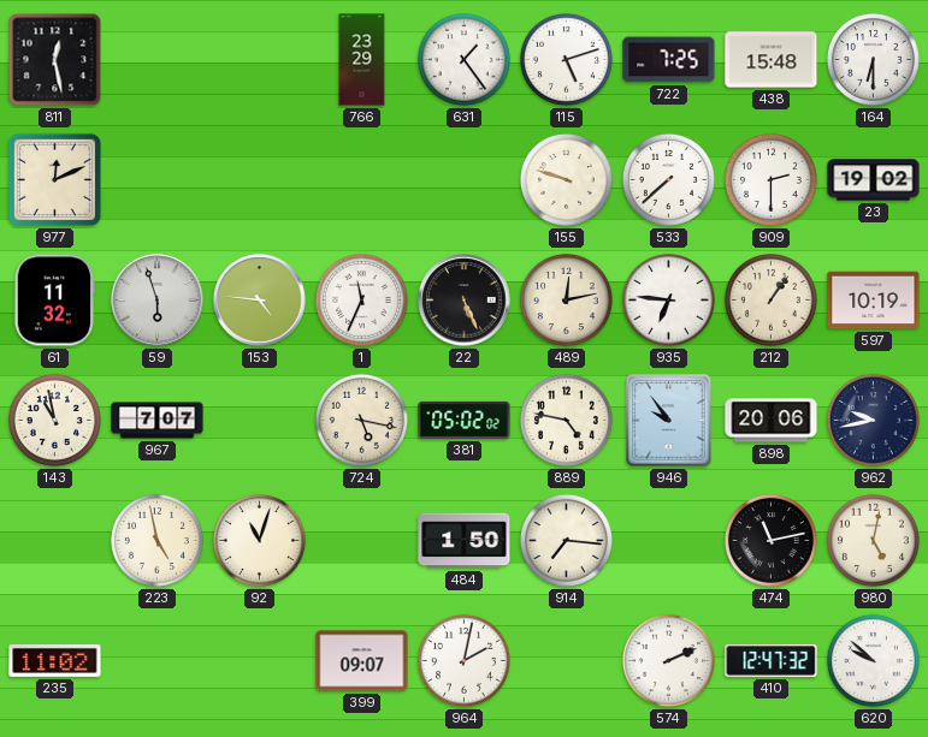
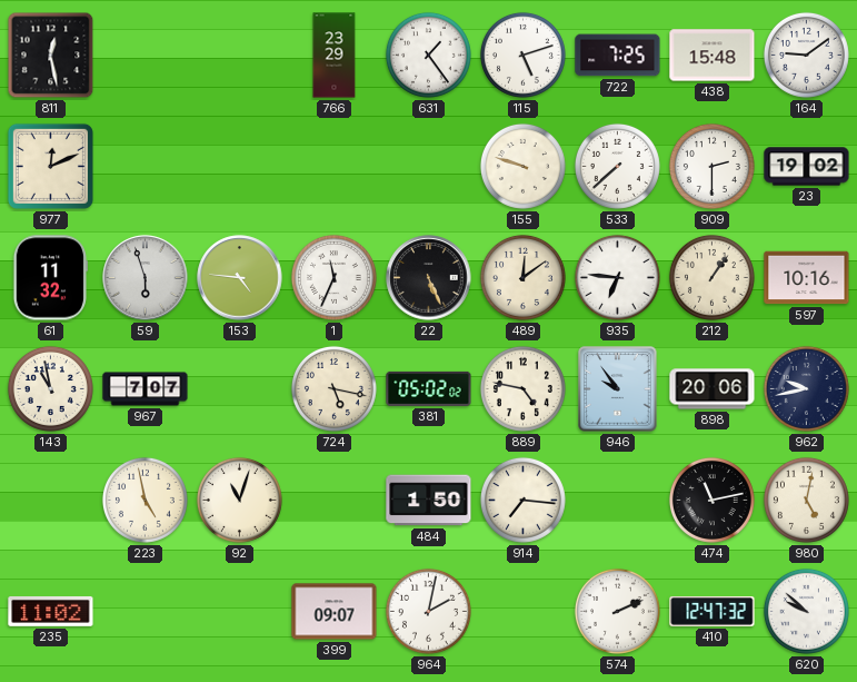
164: 6:30 -> 9:09 (806, 55)
489: 12:13 -> 12:09 (522, 277)
597: 10:19 -> 10:16 (807, 278)
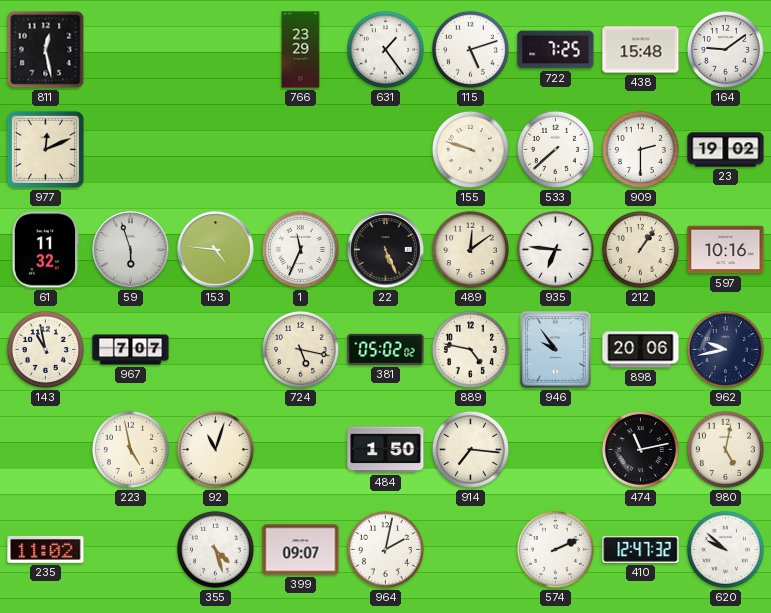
355: none -> 4:27 (215, 549)
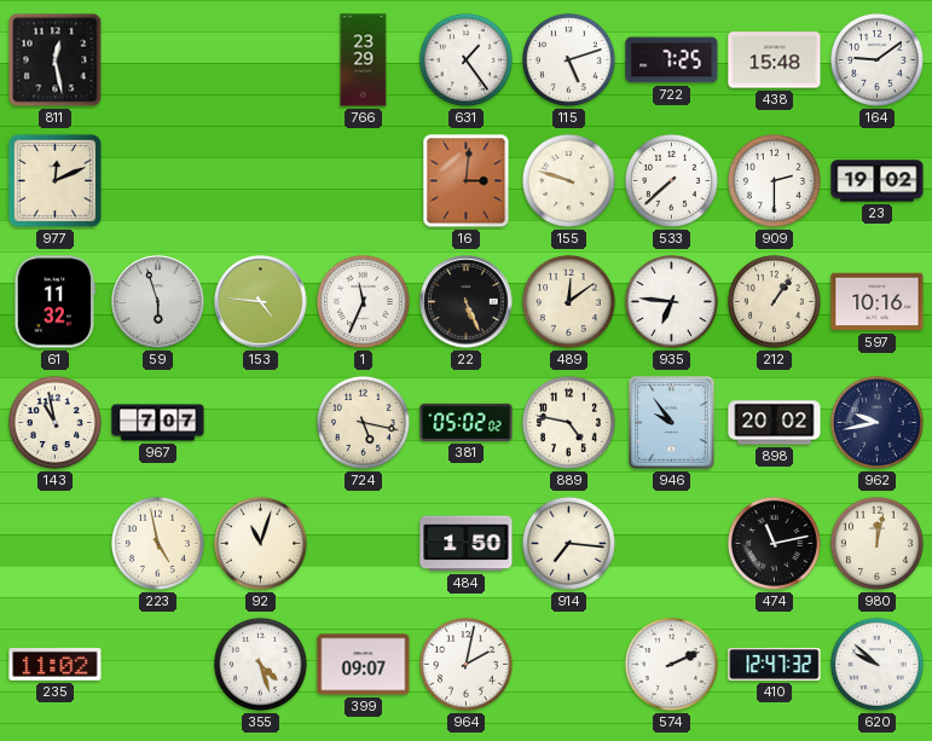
16: none -> 3:01 (467, 181)
898: 20:06 -> 20:02 (775, 423)
980: 5:02 -> 12:02 (876, 543)
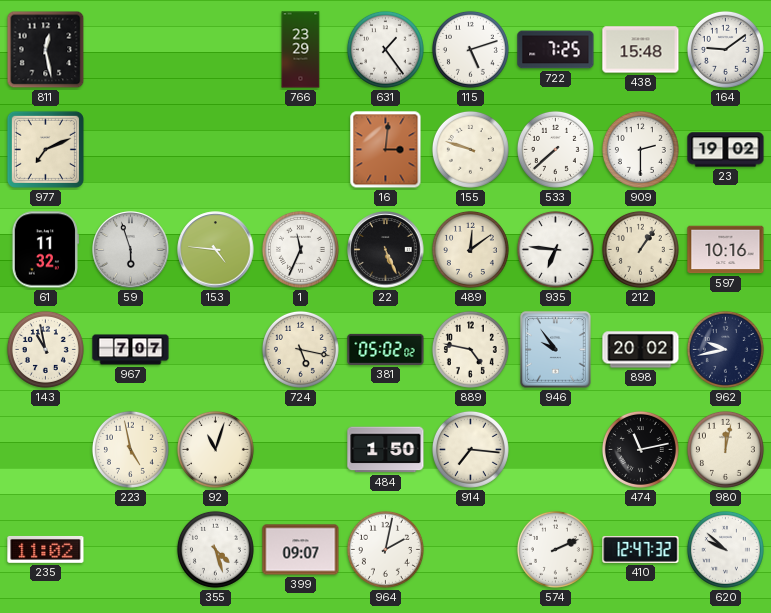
977: 12:11 -> 7:11 (45, 149)
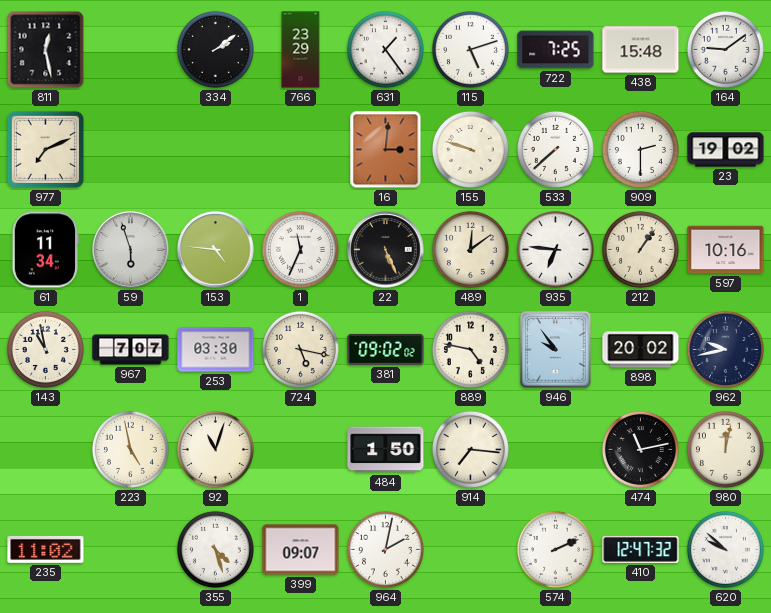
334: none -> 2:09 (215, 49)
61: 11:32 -> 11:34 (45, 250)
253: none -> 03:30 (216, 350)
381: 05:02 -> 09:02 (386, 349)
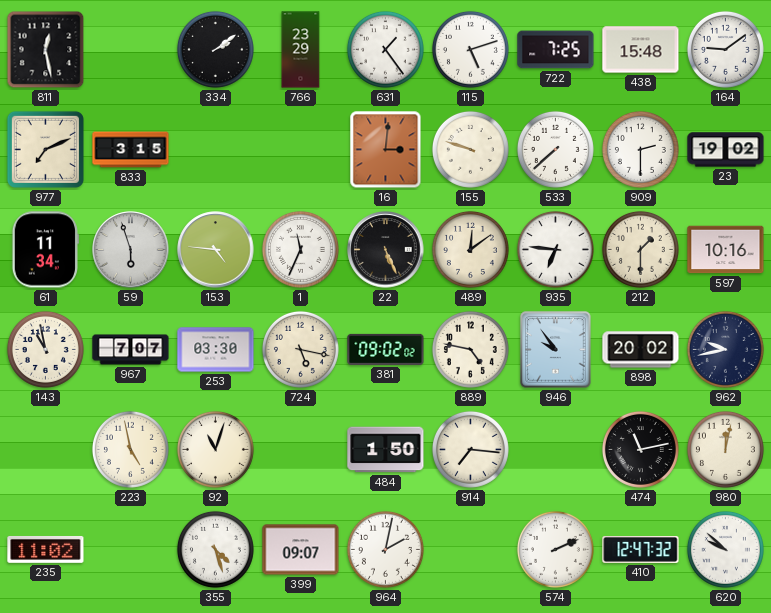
833: none -> 3:15 (131, 150)
212: 1:06 -> 1:30 (640, 249)
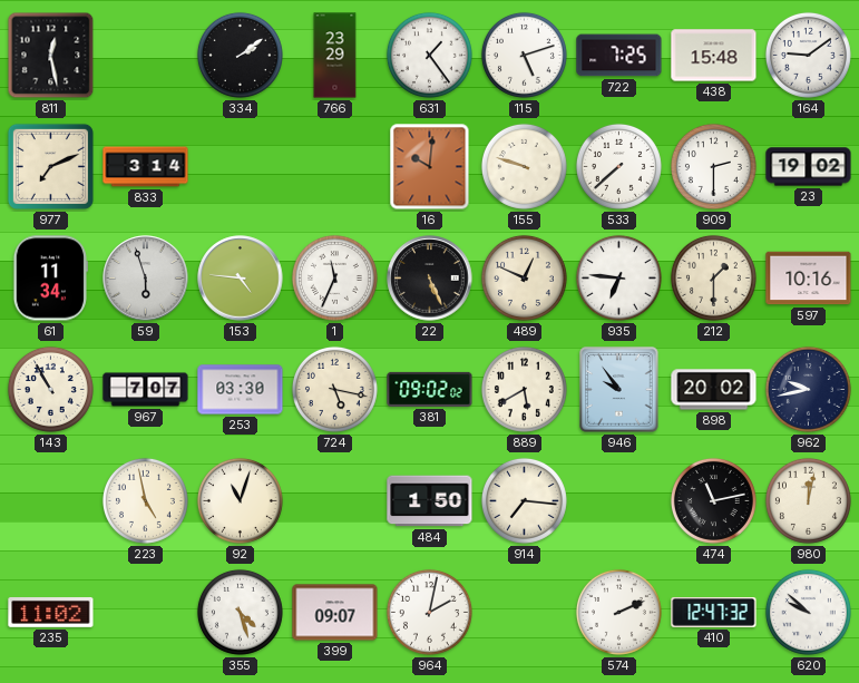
833: 3:15 -> 3:14 (146, 167)
16: 3:01 -> 10:01 (430, 167)
489: 12:09 -> 12:49 (524, 277)
143: 10:58 -> 10:55 (50, 389)
889: 4:47 -> 5:40 (524, 389)
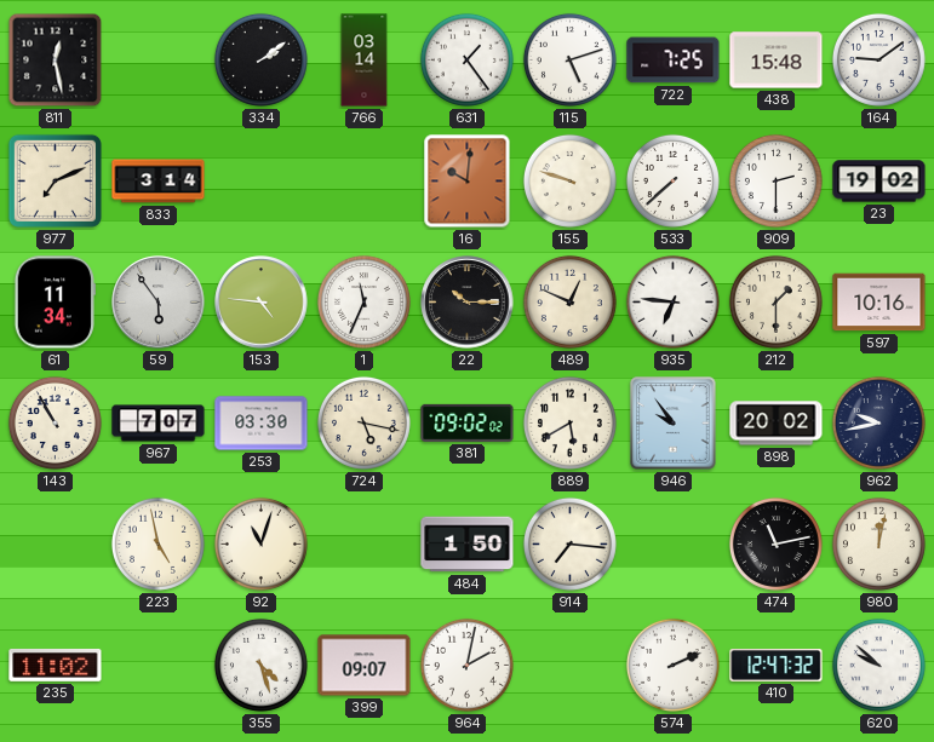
766: 23:29 -> 03:14 (365, 61)
59: 5:57 -> 5:54 (159, 303)
22: 5:26 -> 10:15 (468, 303)
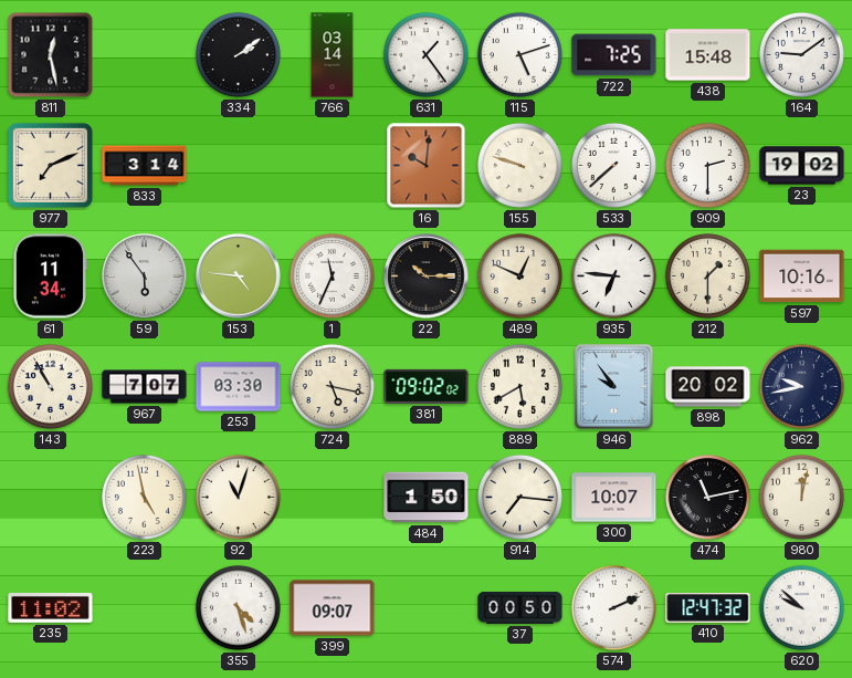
300: none -> 10:07 (614, 498)
964: 2:02 -> none (466, 665)
37: none -> 00:50 (520, 608)
